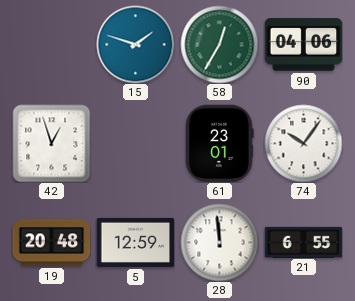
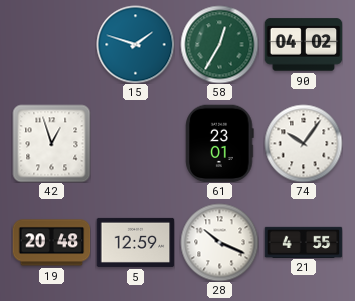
90: 04:06 -> 04:02 (303, 45)
28: 11:59 -> 10:19 (219, 242)
21: 6:55 -> 4:55 (303, 242)
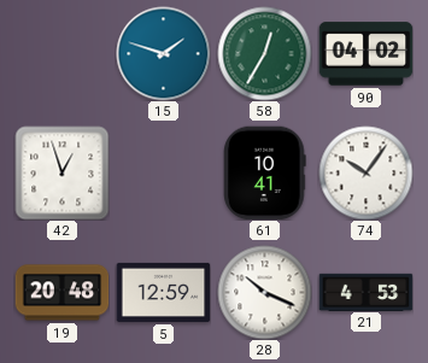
61: 23:01 -> 10:41 (265, 172)
21: 4:55 -> 4:53 (365, 292)
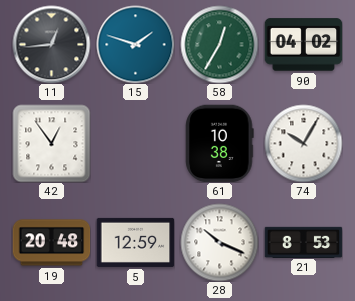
11: none -> 12:44 (51, 44)
42: 12:57 -> 12:54 (51, 143)
61: 10:41 -> 10:38 (220, 143)
74: 10:06 -> 10:05 (303, 143)
21: 4:53 -> 8:53 (303, 242)
